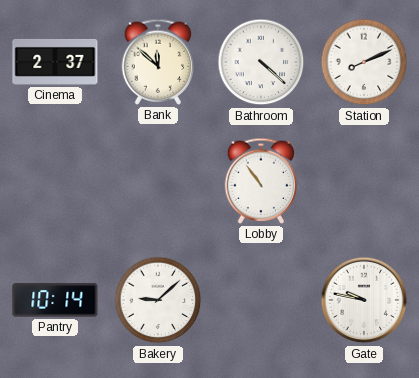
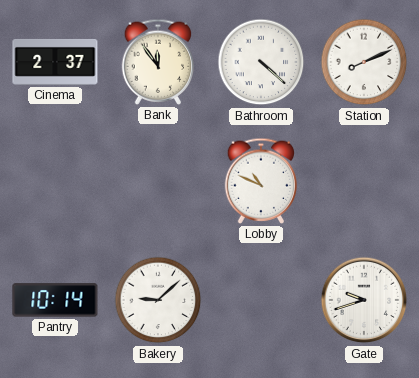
Bank: 11:52 -> 11:54 (158, 62)
Lobby: 10:54 -> 10:49 (261, 181)
Gate: 9:47 -> 9:42 (364, 300)
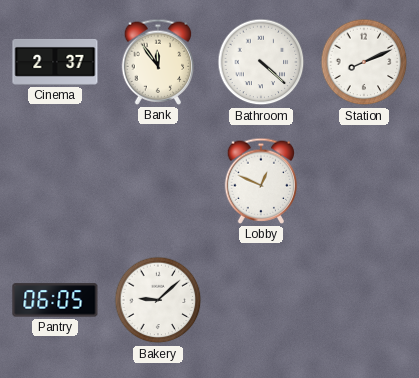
Lobby: 10:49 -> 12:49 (261, 181)
Pantry: 10:14 -> 06:05 (55, 300)
Gate: 9:42 -> none (364, 300)
